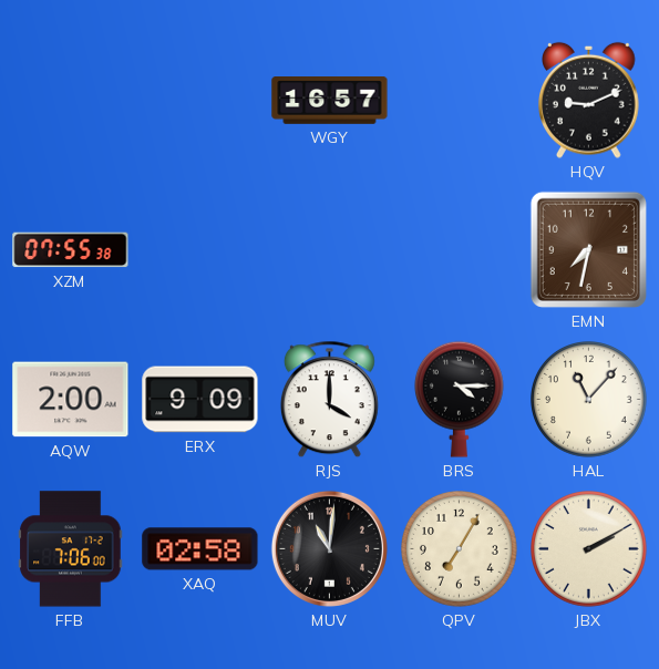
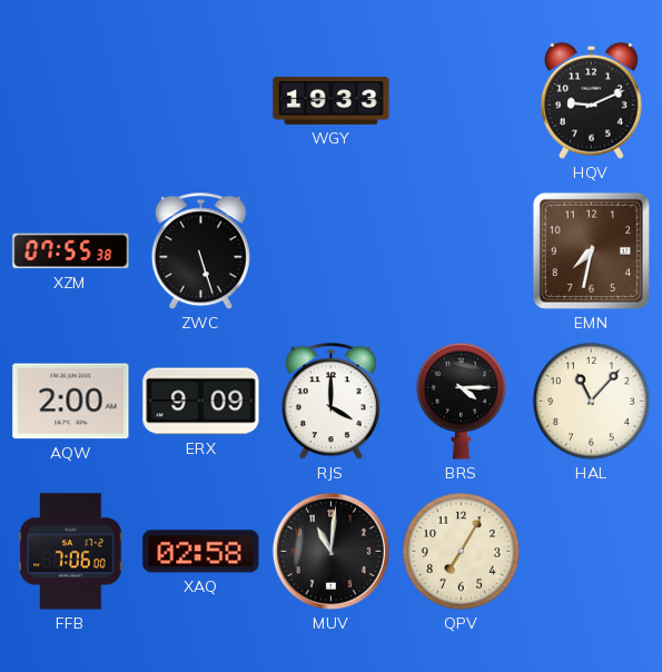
WGY: 16:57 -> 19:33 (332, 101)
ZWC: none -> 5:27 (200, 251)
JBX: 2:10 -> none (589, 549)
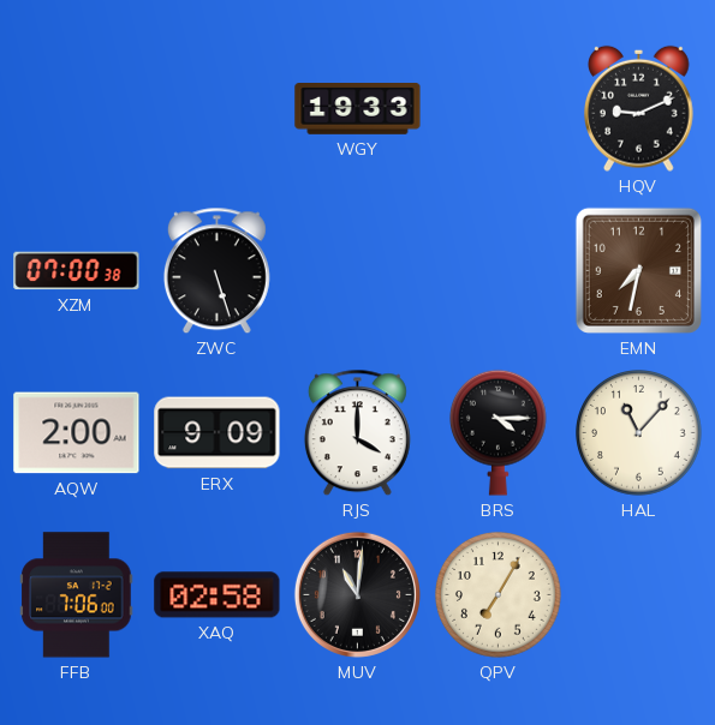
XZM: 07:55 -> 07:00 (77, 271)
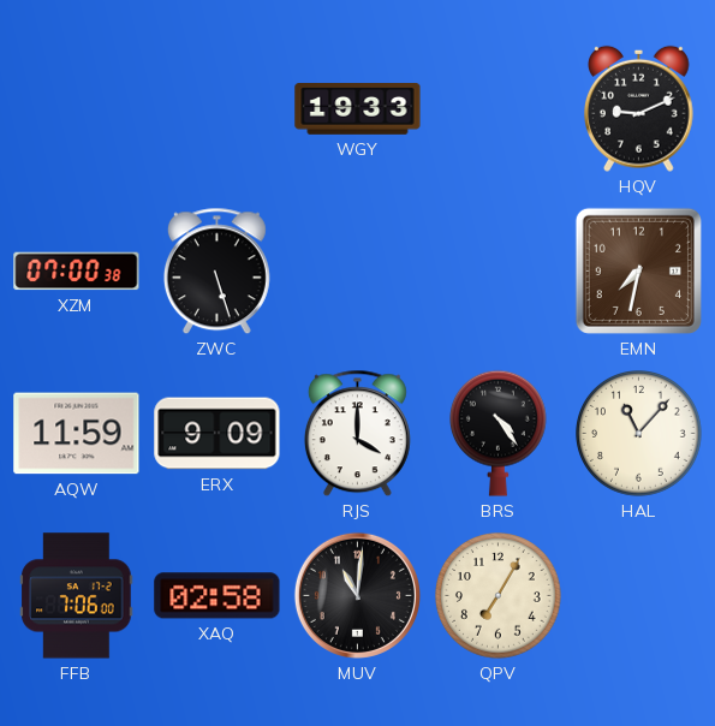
AQW: 2:00 -> 11:59 (77, 434)
BRS: 4:15 -> 4:24 (497, 433)
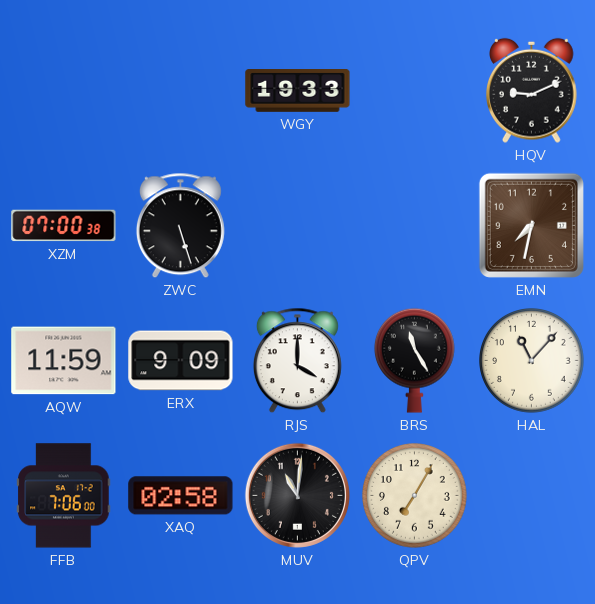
BRS: 4:24 -> 11:25 (414, 360)
